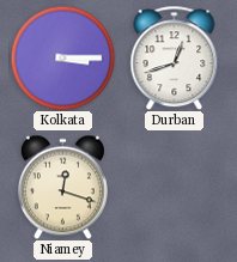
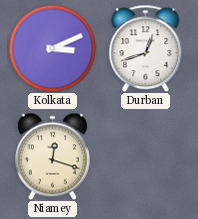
Kolkata: 3:15 -> 3:11 (52, 48)
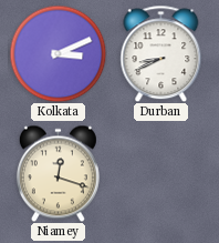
Durban: 12:42 -> 8:41 (161, 53)
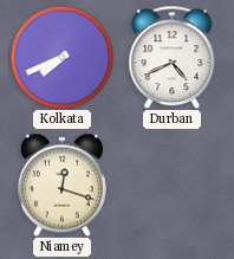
Kolkata: 3:11 -> 7:41 (61, 57)
Durban: 8:41 -> 4:41 (173, 57)
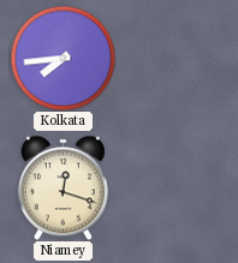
Kolkata: 7:41 -> 7:44 (63, 58)
Durban: 4:41 -> none (173, 57)
